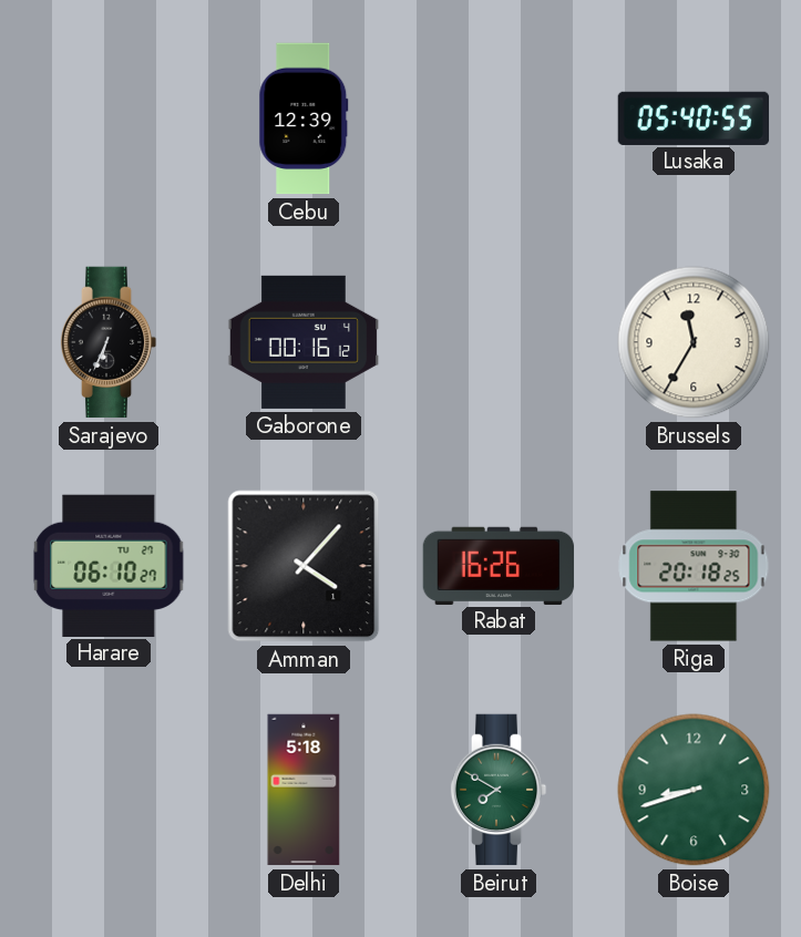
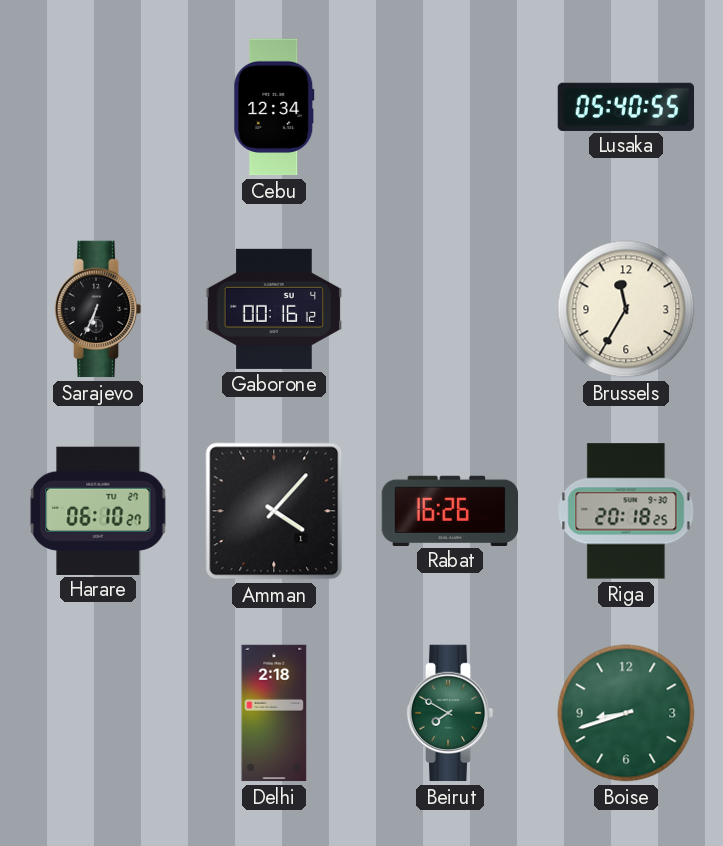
Cebu: 12:39 -> 12:34 (274, 107)
Delhi: 5:18 -> 2:18 (274, 713)
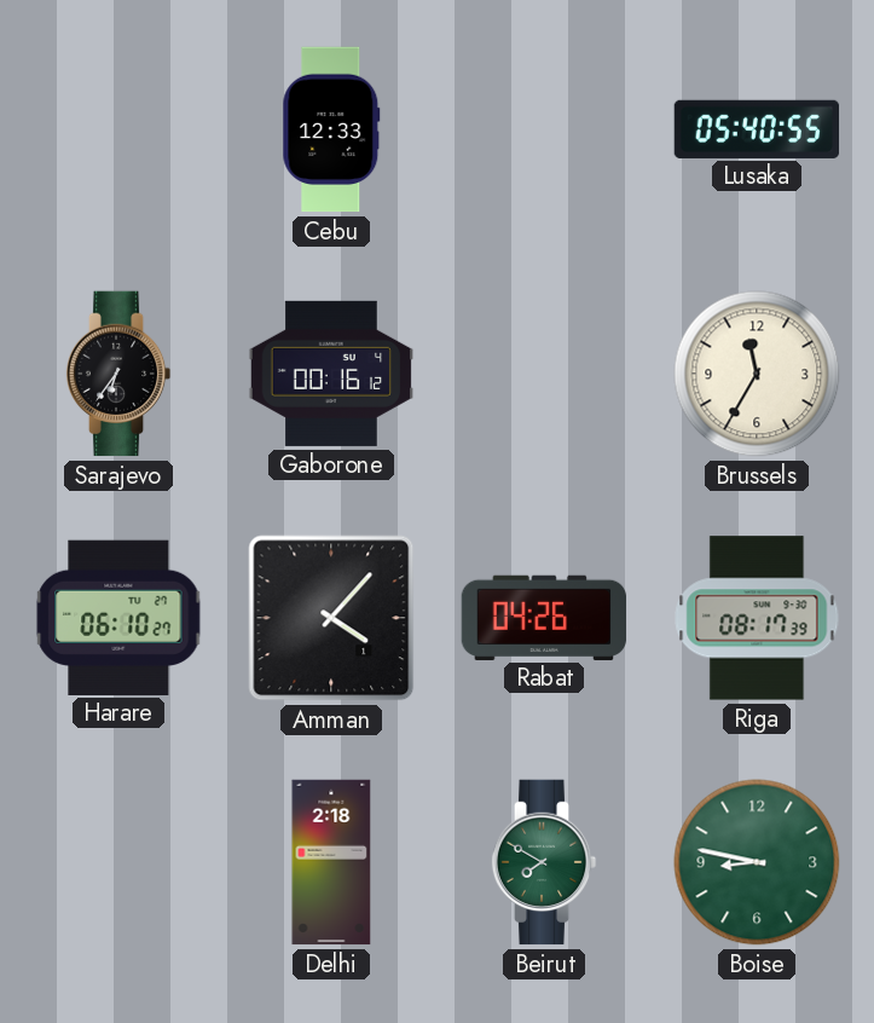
Cebu: 12:34 -> 12:33 (331, 129)
Sarajevo: 6:34 -> 6:36 (118, 374)
Rabat: 16:26 -> 04:26 (544, 617)
Riga: 20:18 -> 08:17 (757, 618)
Boise: 8:42 -> 8:47 (757, 862)
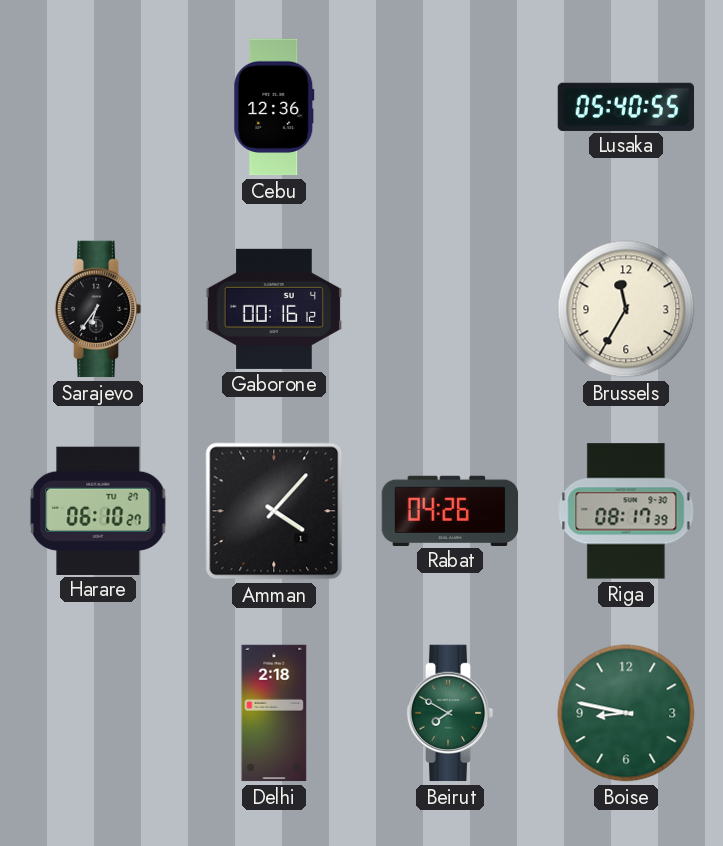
Cebu: 12:33 -> 12:36 (274, 107)
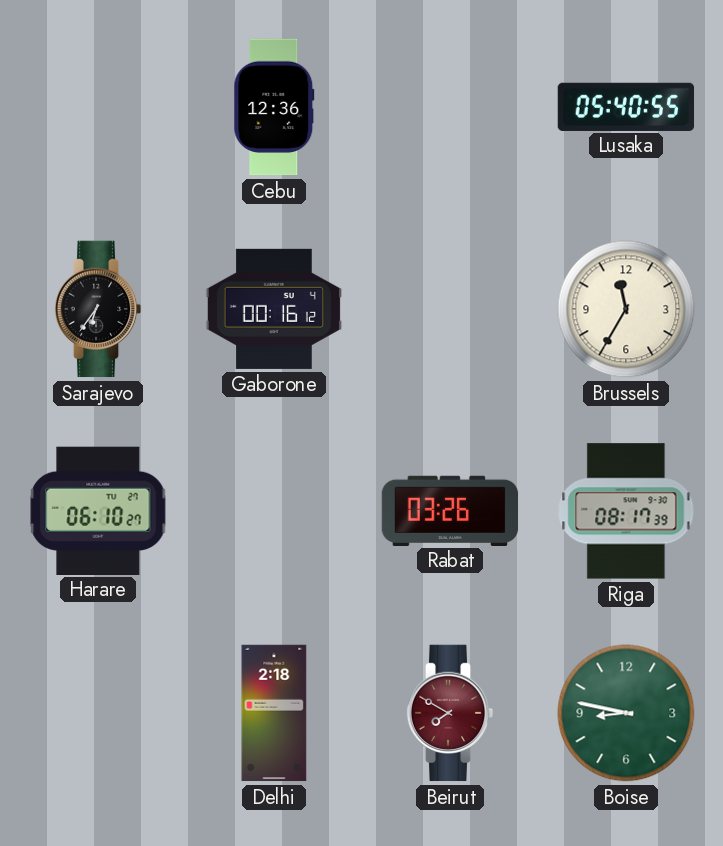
Amman: 4:07 -> none (274, 511)
Rabat: 04:26 -> 03:26 (450, 510)
Beirut dial: green -> burgundy (450, 713)
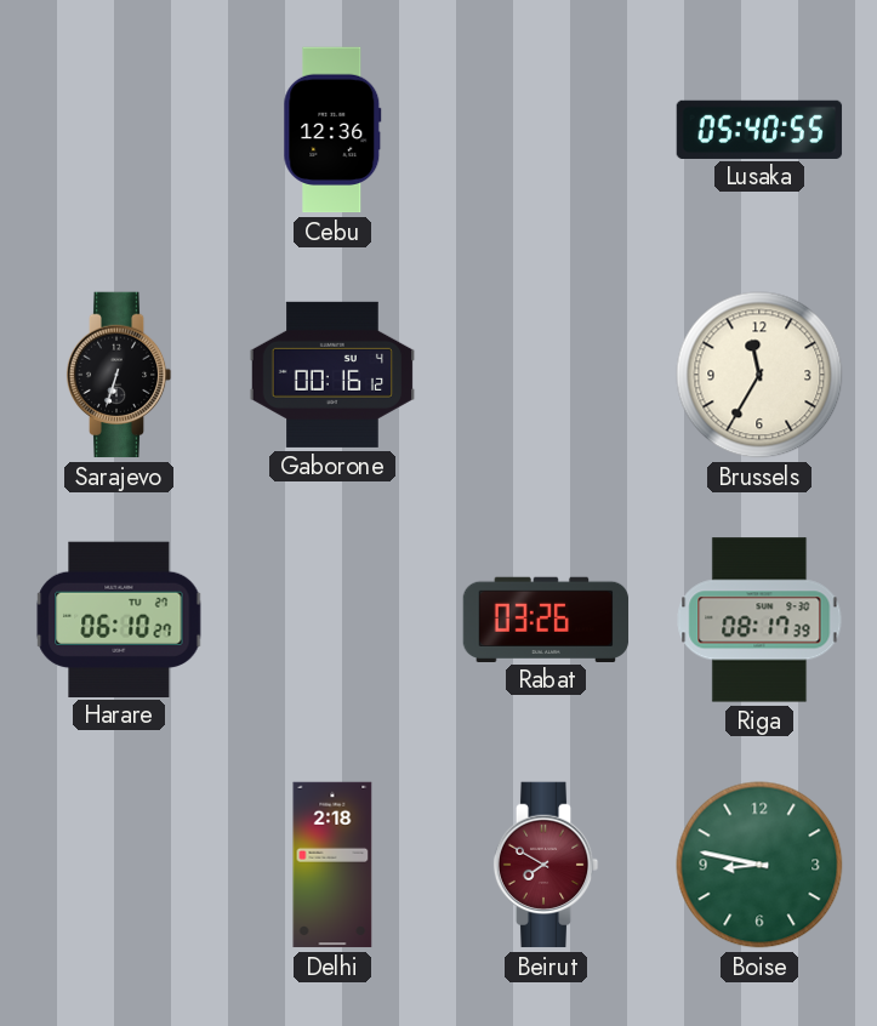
Sarajevo: 6:36 -> 6:33 (119, 375)
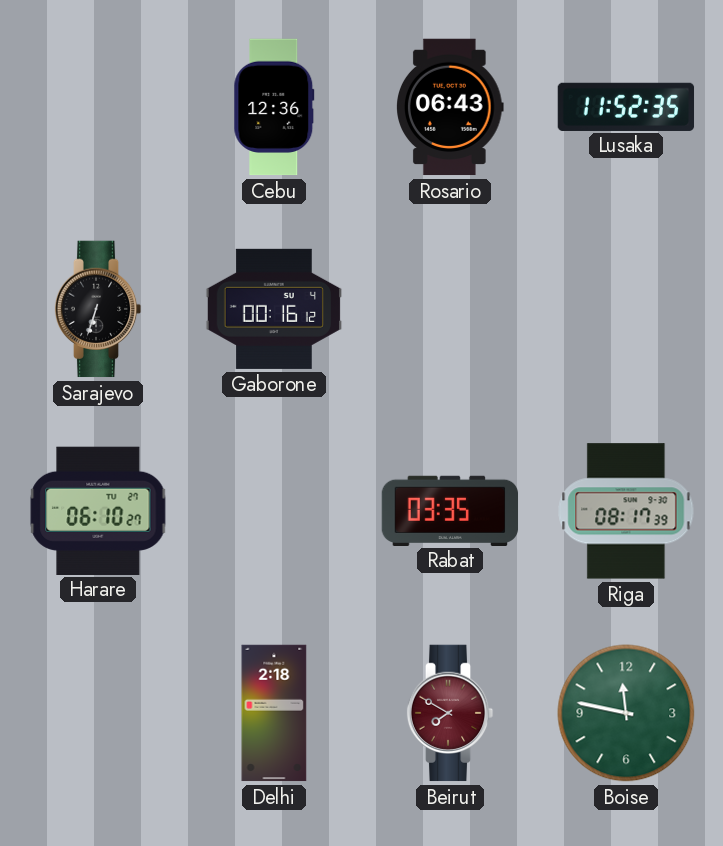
Rosario: none -> 06:43 (451, 107)
Lusaka: 05:40 -> 11:52 (626, 106)
Brussels: 11:35 -> none (759, 375)
Rabat: 03:26 -> 03:35 (450, 510)
Boise: 8:47 -> 11:47 (626, 713)
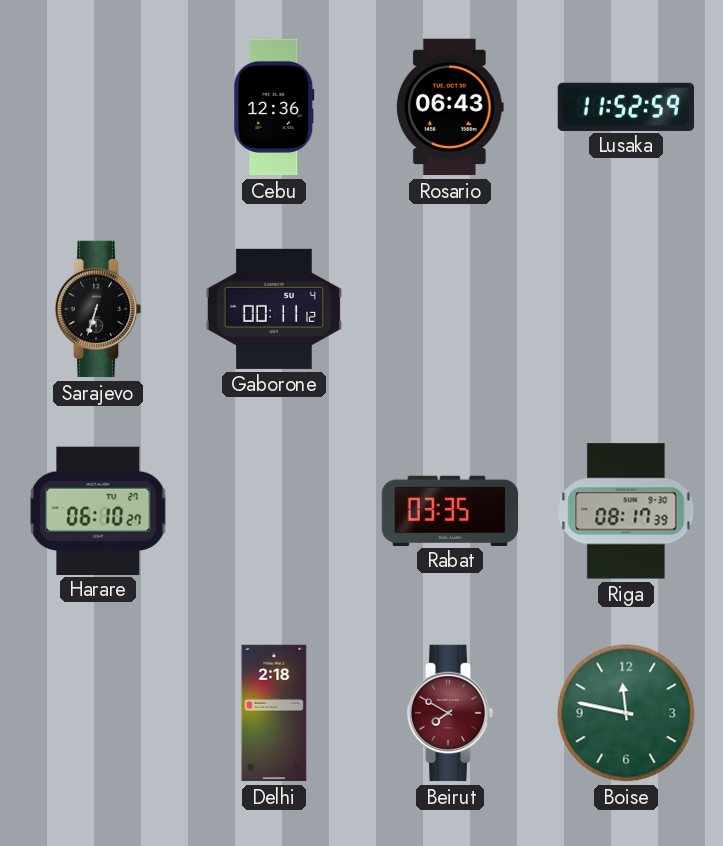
Lusaka: 11:52:35 -> 11:52:59 (626, 106)
Gaborone: 00:16 -> 00:11 (274, 309)
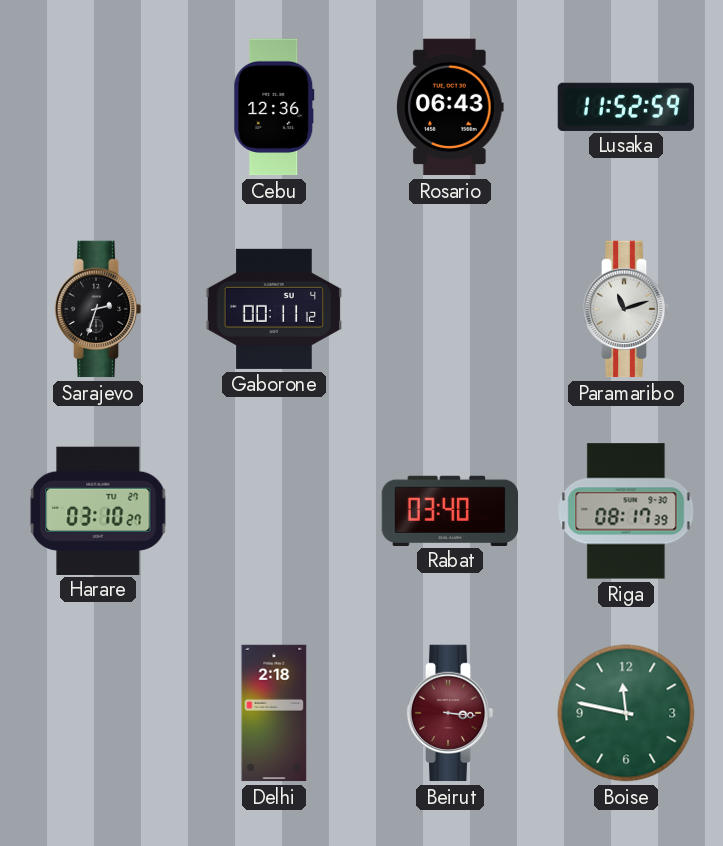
Sarajevo: 6:33 -> 2:33 (98, 309)
Paramaribo: none -> 11:12 (626, 309)
Harare: 06:10 -> 03:10 (98, 510)
Rabat: 03:35 -> 03:40 (450, 510)
Beirut: 7:50 -> 3:16 (450, 713)
